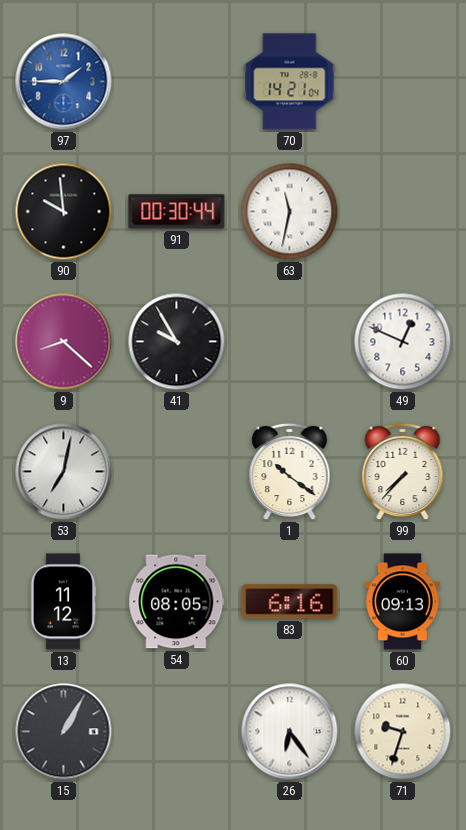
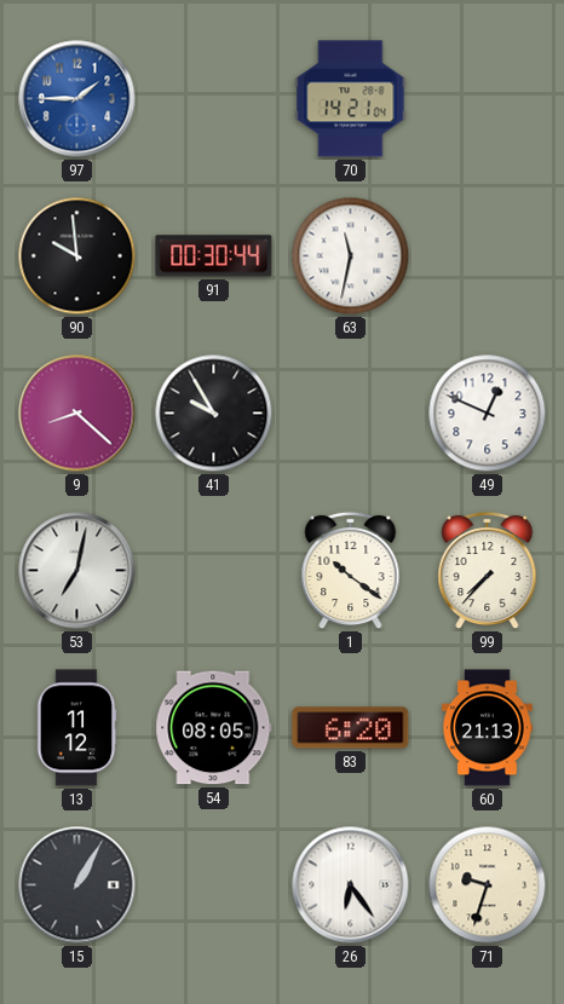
83: 6:16 -> 6:20 (351, 728)
60: 09:13 -> 21:13 (488, 728)
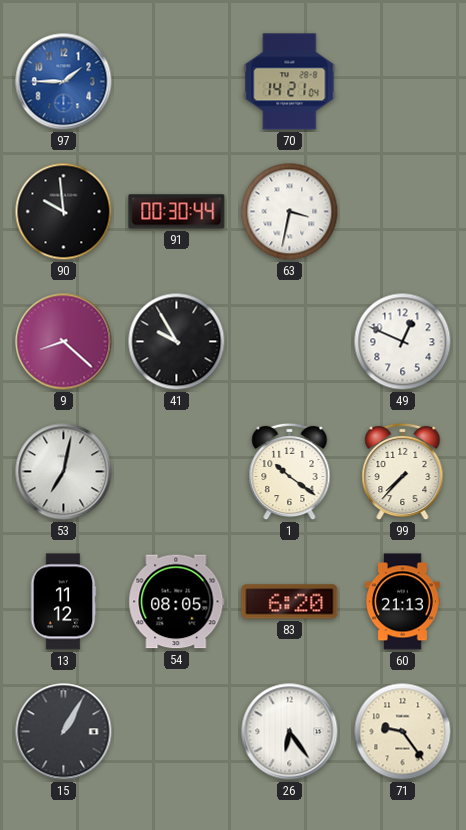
63: 11:32 -> 3:32 (290, 212)
71: 9:33 -> 9:24 (403, 732)
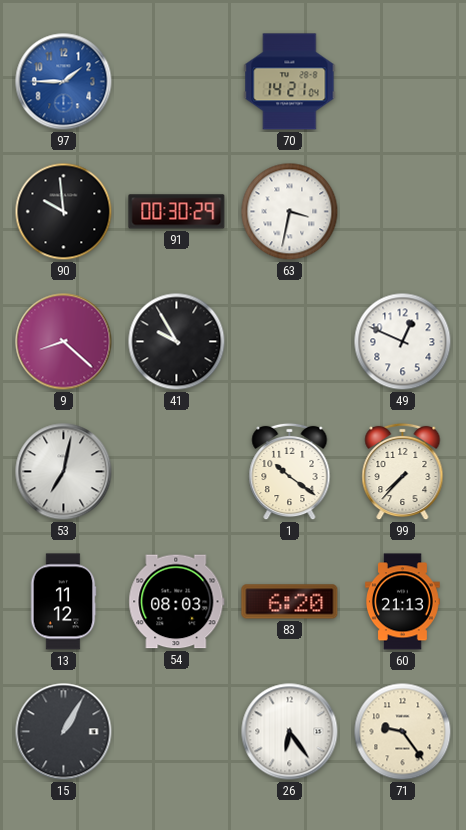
91: 00:30:44 -> 00:30:29 (177, 212)
54: 08:05 -> 08:03 (177, 602)
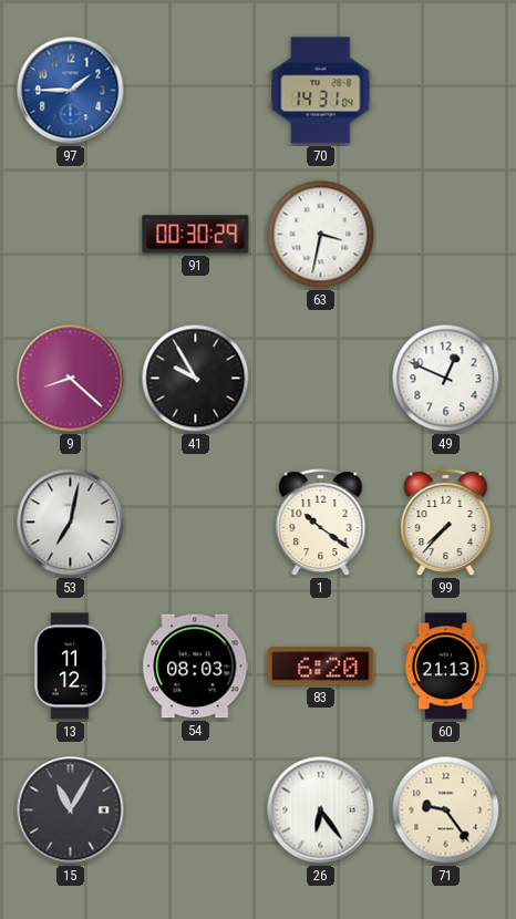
70: 14:21 -> 14:31 (321, 91)
90: 9:59 -> none (64, 212)
15: 1:05 -> 11:05 (71, 810)
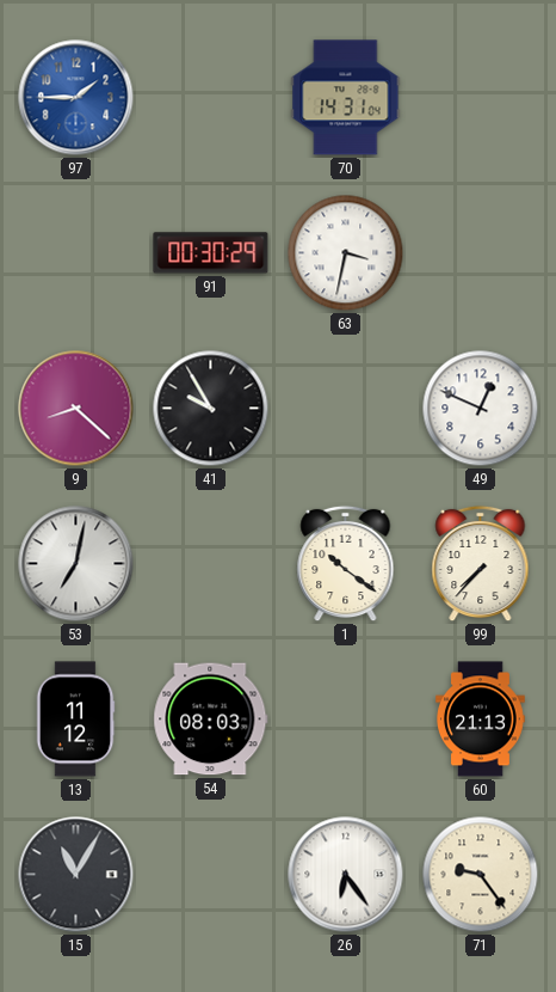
83: 6:20 -> none (321, 667)
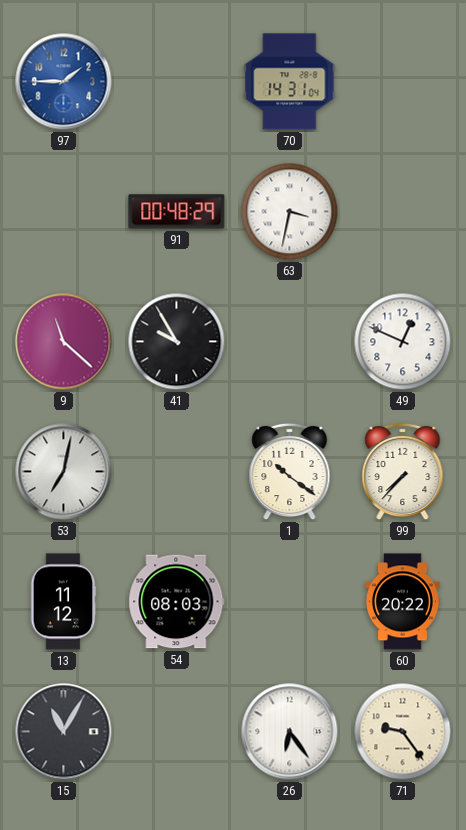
91: 00:30 -> 00:48 (177, 212)
9: 8:22 -> 11:22 (64, 342)
60: 21:13 -> 20:22 (403, 602)
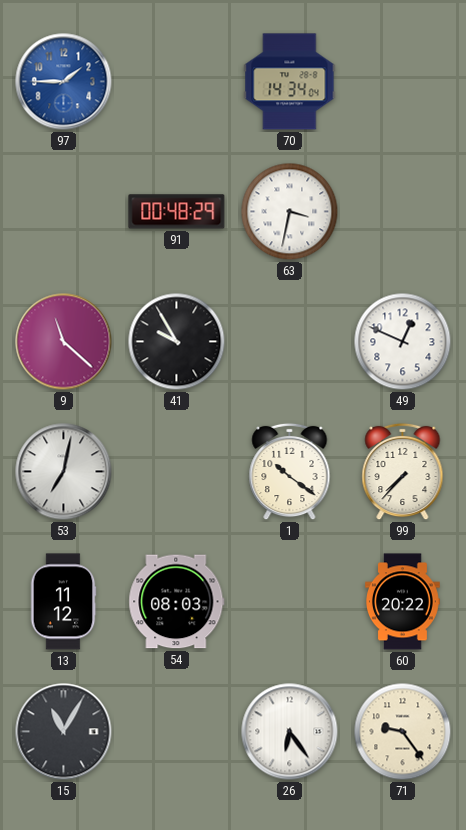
70: 14:31 -> 14:34 (290, 82)
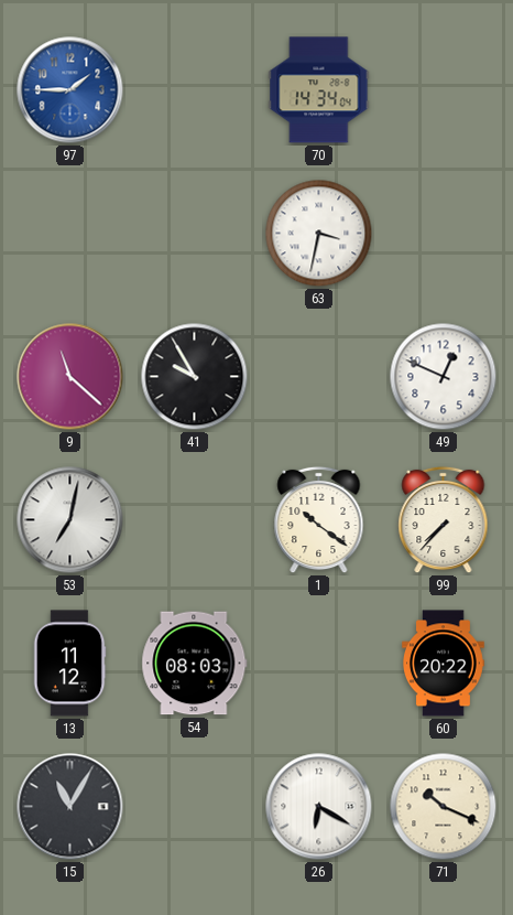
91: 00:48 -> none (177, 212)
26: 6:24 -> 6:20 (319, 807)
71: 9:24 -> 10:19 (444, 807)
